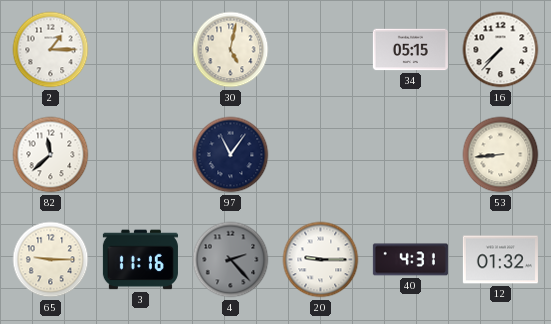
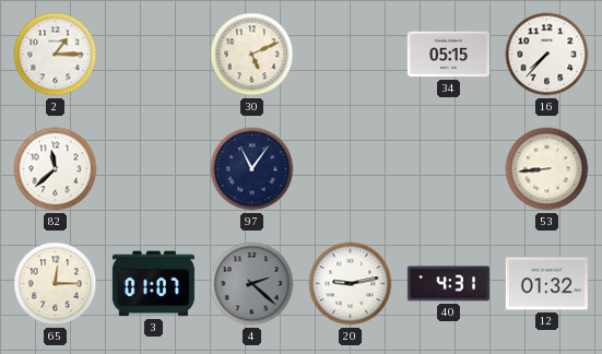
30: 5:02 -> 5:11 (252, 55)
65: 9:15 -> 12:15 (56, 284)
3: 11:16 -> 01:07 (153, 284)
4: 2:23 -> 2:22 (252, 284)
20: 9:15 -> 9:13 (351, 284)
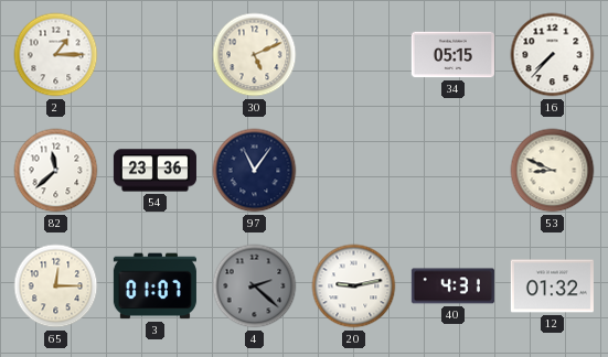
54: none -> 23:36 (154, 171)
53: 8:44 -> 8:49 (553, 171)
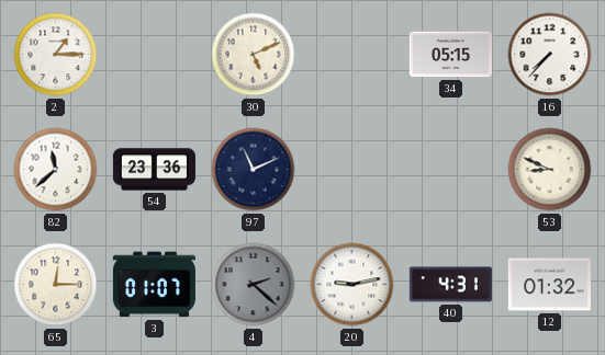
97: 11:06 -> 11:11 (254, 170)
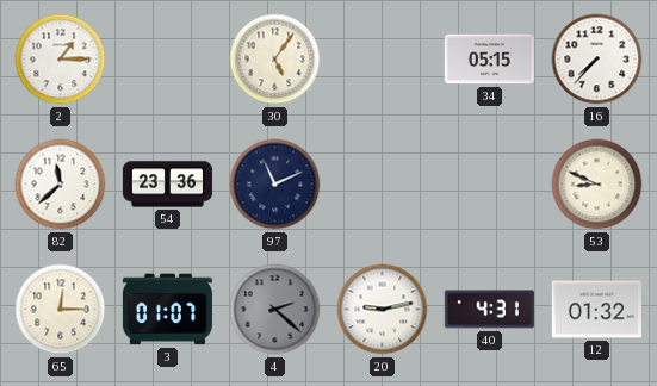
30: 5:11 -> 5:06 (275, 60)
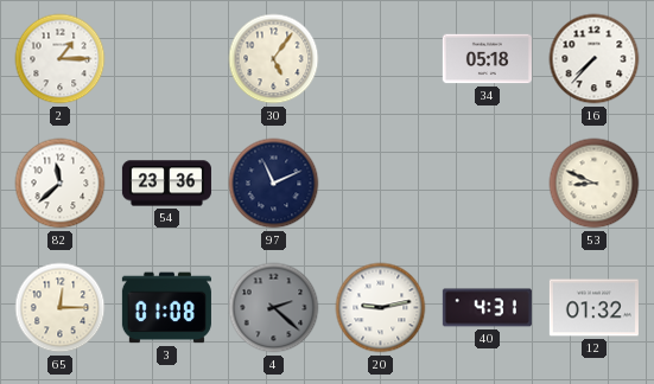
34: 05:15 -> 05:18 (487, 59)
3: 01:07 -> 01:08 (166, 308)
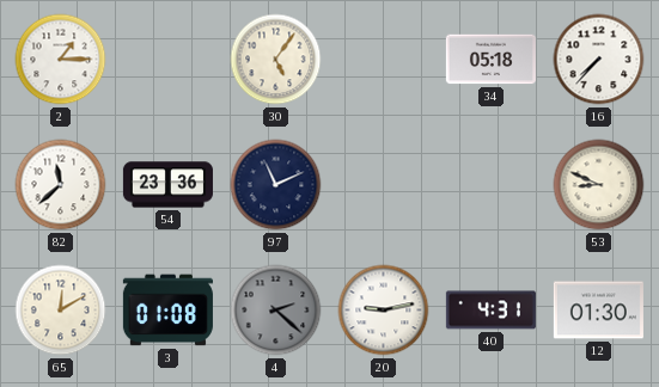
65: 12:15 -> 12:10 (61, 311)
12: 01:32 -> 01:30 (598, 311)
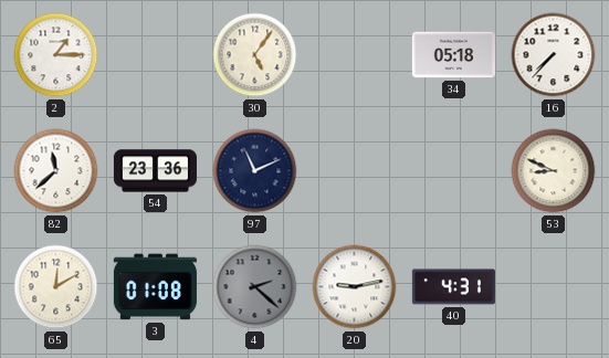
12: 01:30 -> none (598, 311)
